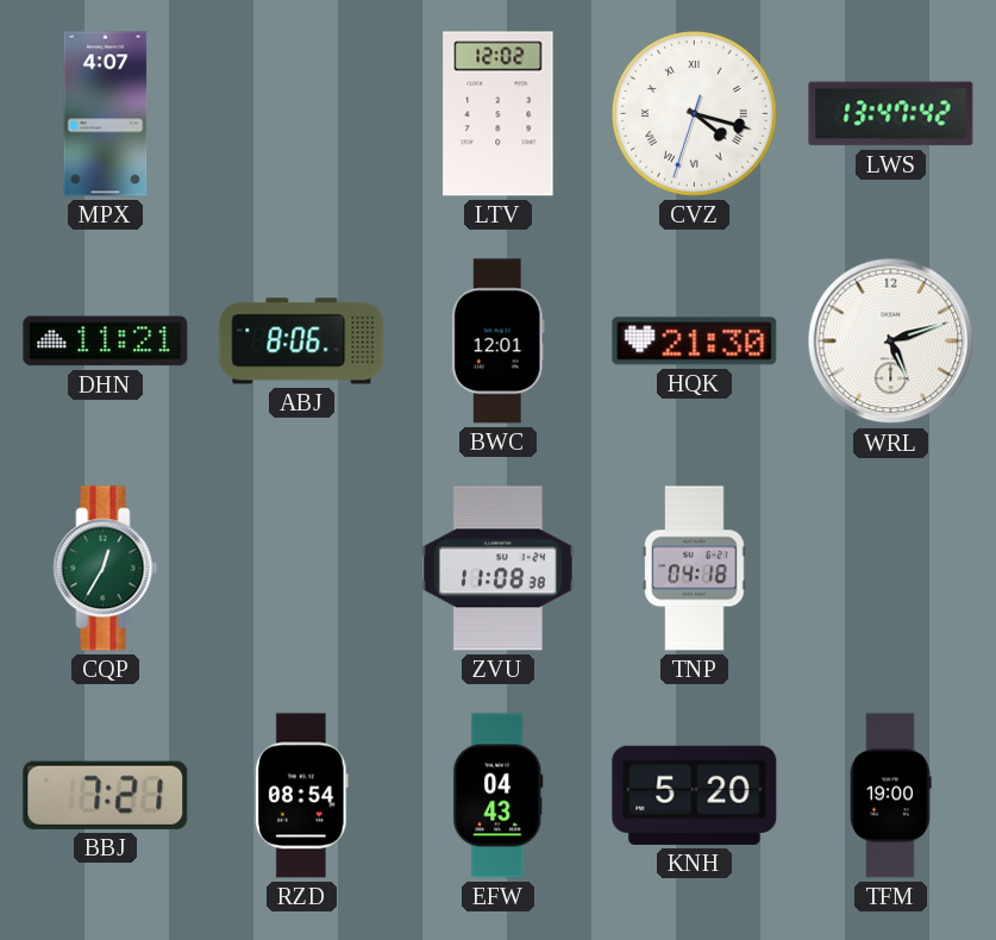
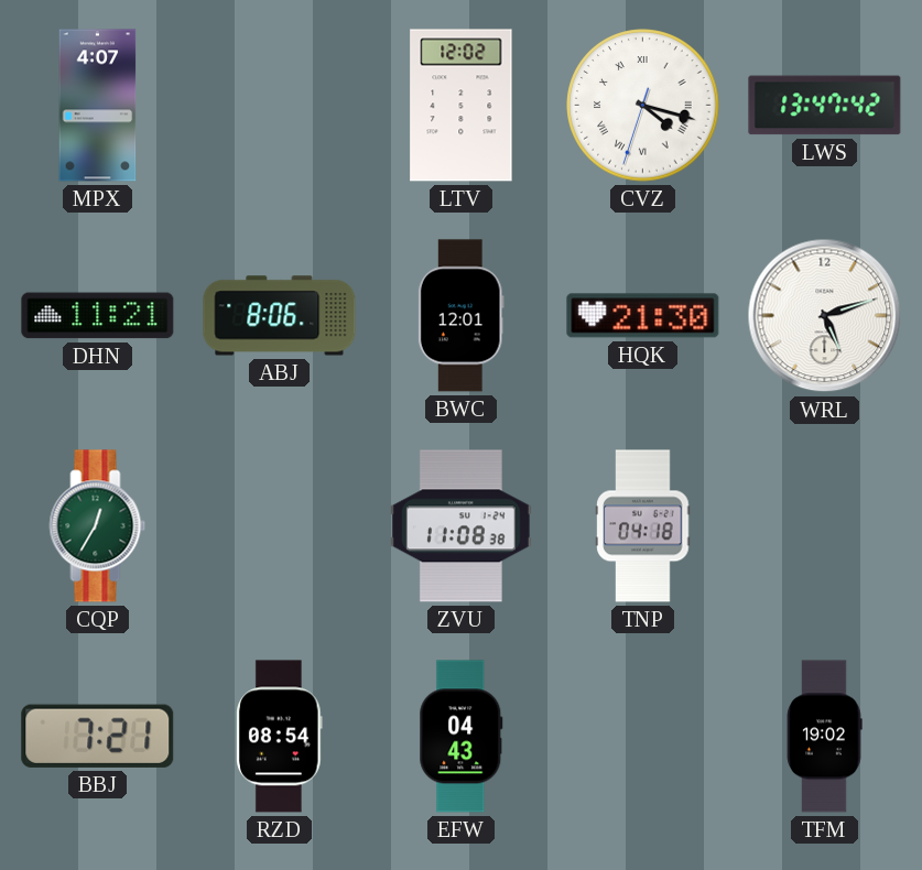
KNH: 5:20 -> none (695, 795)
TFM: 19:00 -> 19:02 (824, 737)
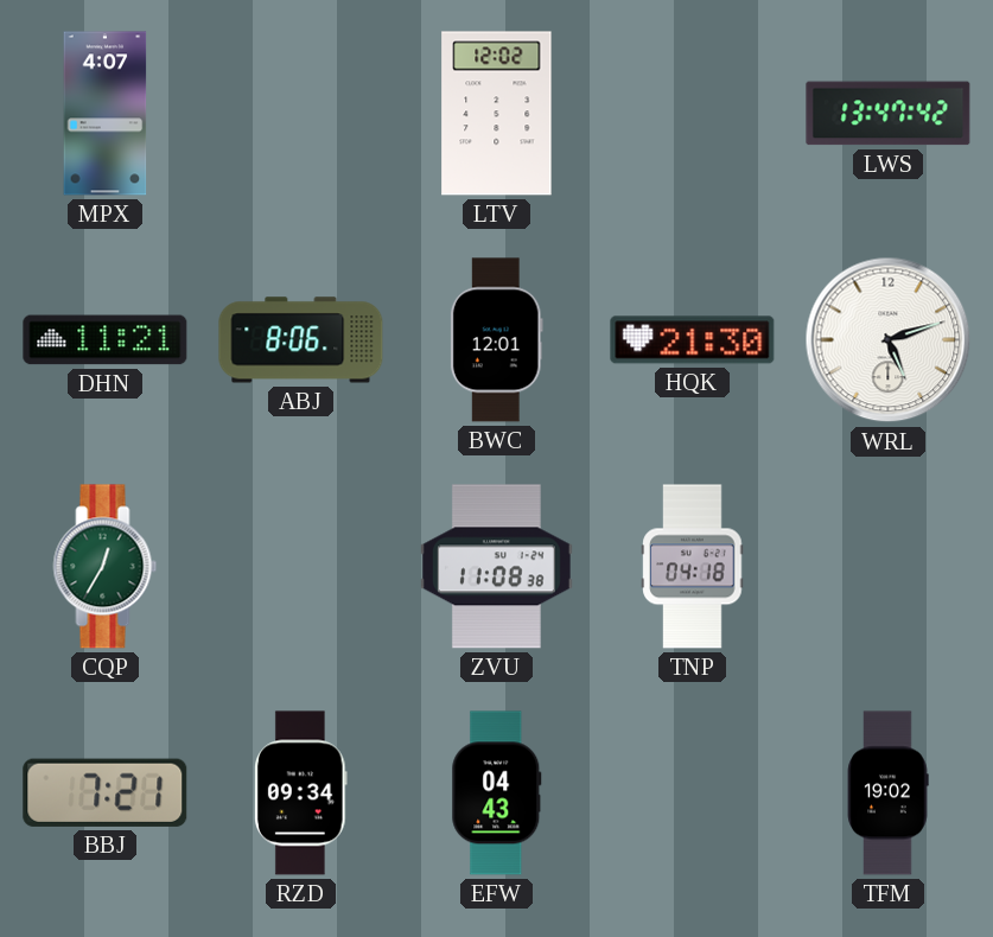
CVZ: 4:17 -> none (643, 106)
RZD: 08:54 -> 09:34 (301, 793)
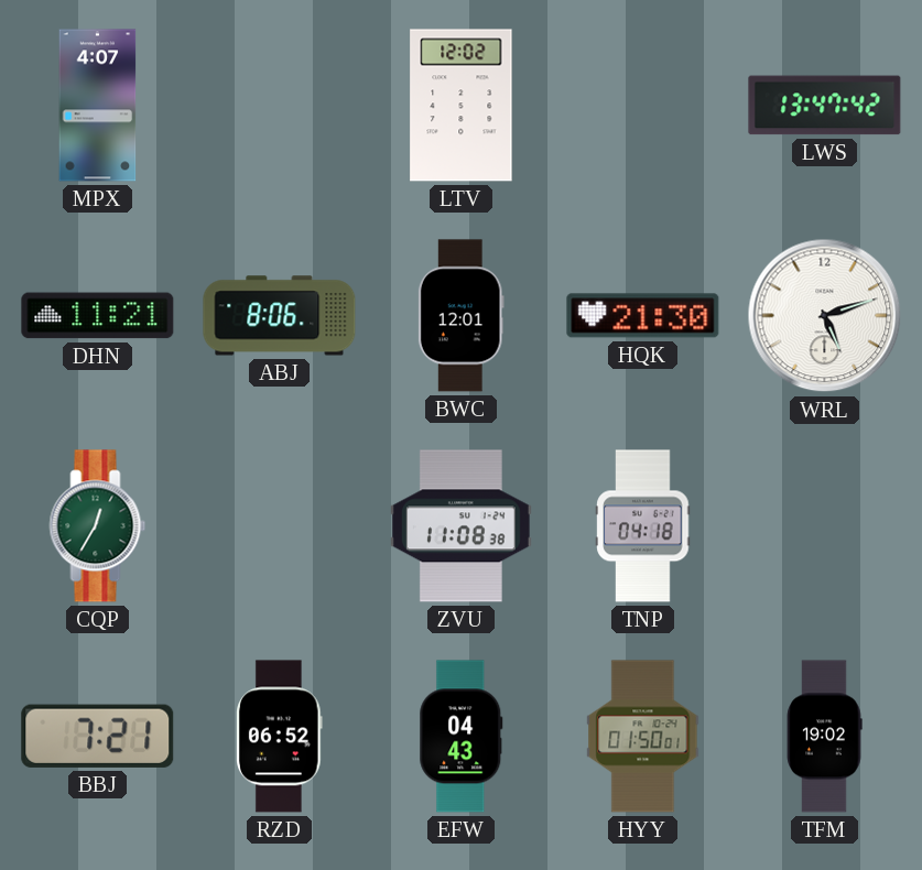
RZD: 09:34 -> 06:52 (280, 737)
HYY: none -> 01:50 (643, 737)
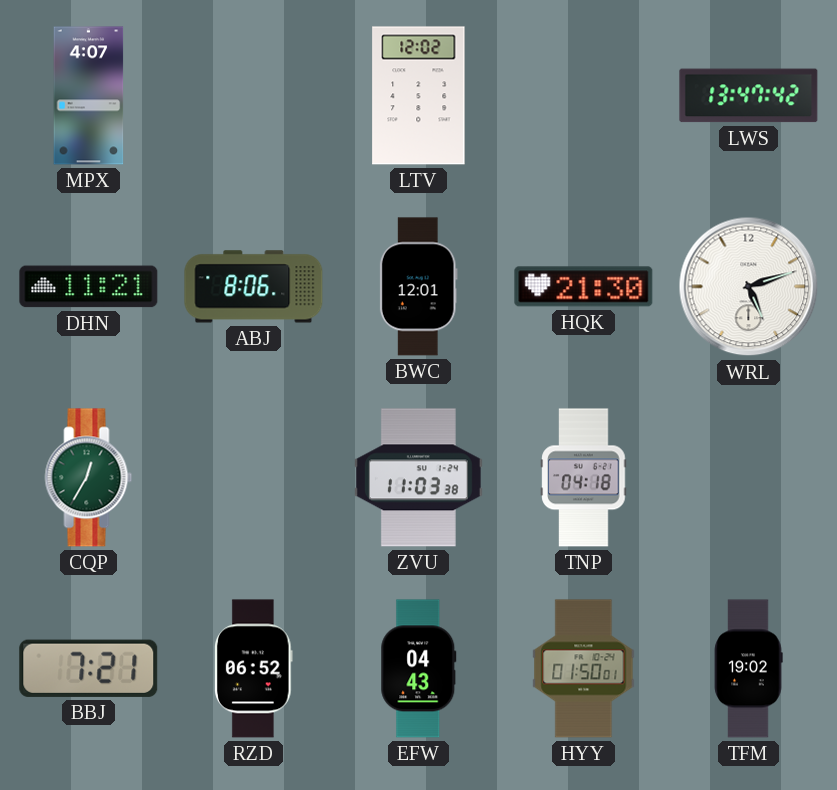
ZVU: 11:08 -> 11:03 (418, 478)
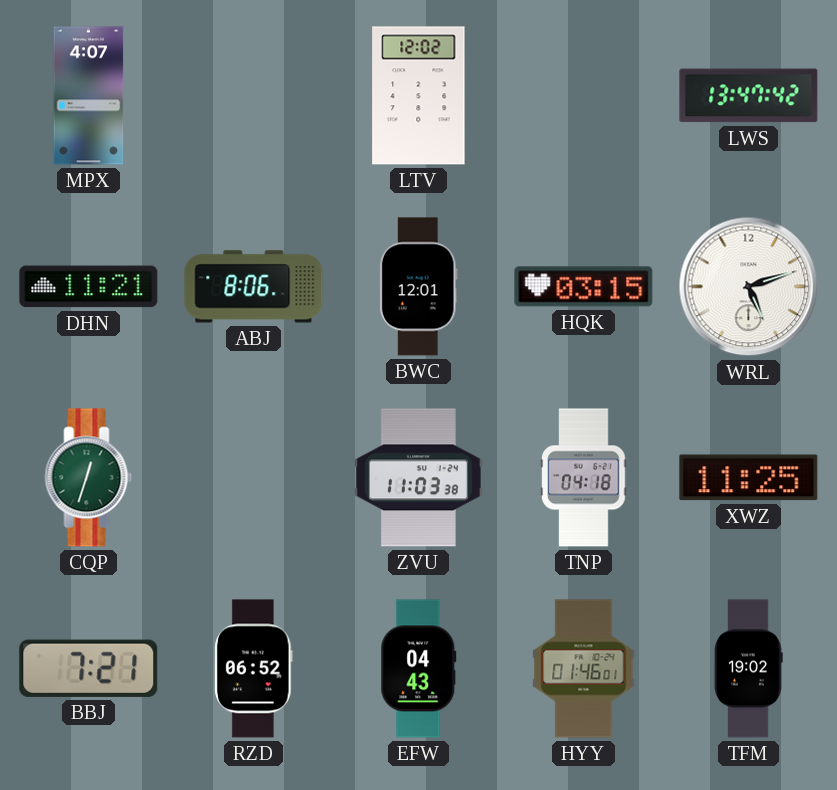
HQK: 21:30 -> 03:15 (584, 287)
CQP: 12:35 -> 12:33 (89, 478)
XWZ: none -> 11:25 (749, 478)
HYY: 01:50 -> 01:46 (584, 669)
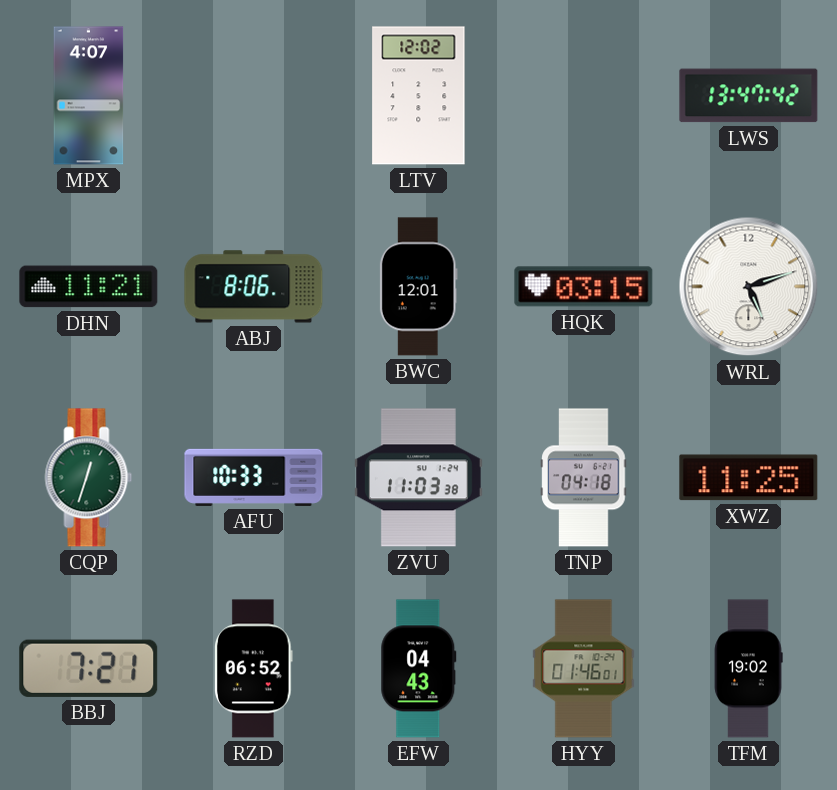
AFU: none -> 10:33 (254, 477)
